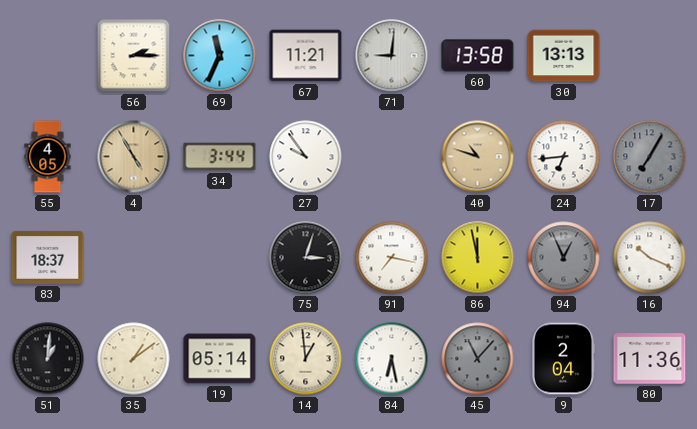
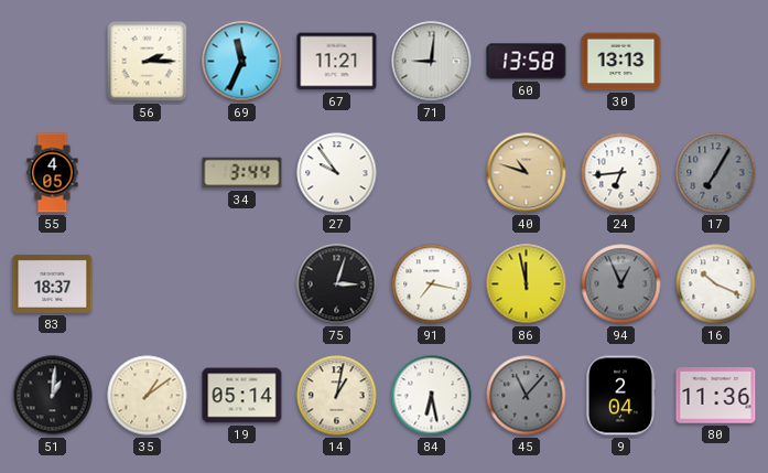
4: 4:55 -> none (134, 157)
14: 12:59 -> 1:02 (337, 396)
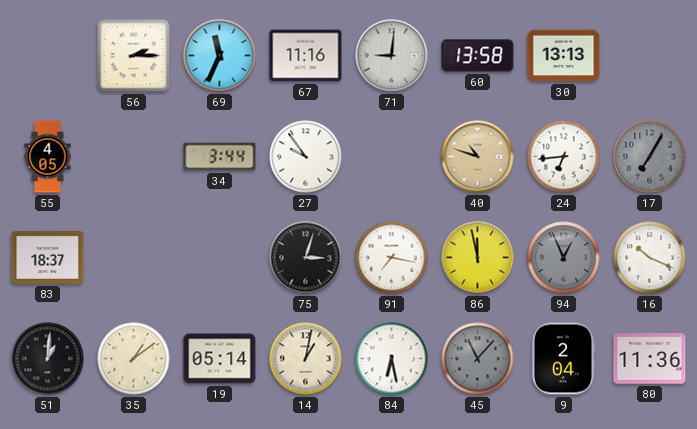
67: 11:21 -> 11:16 (306, 56)
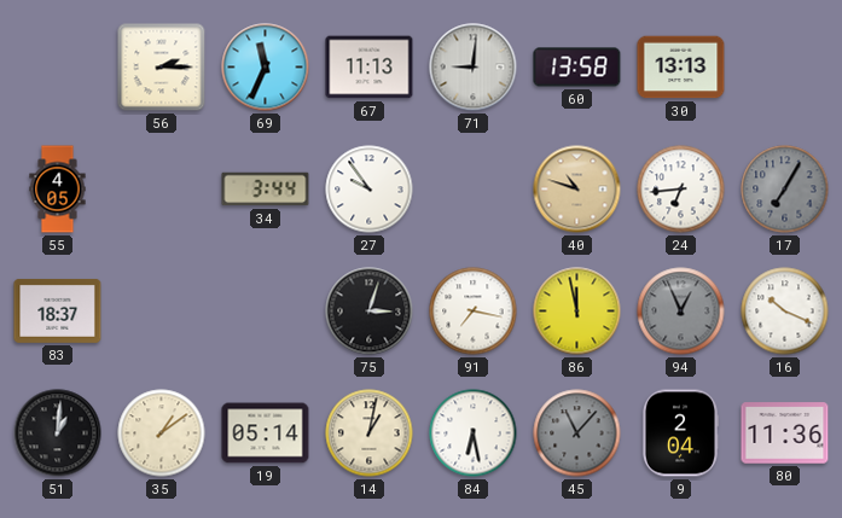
67: 11:16 -> 11:13 (370, 68)
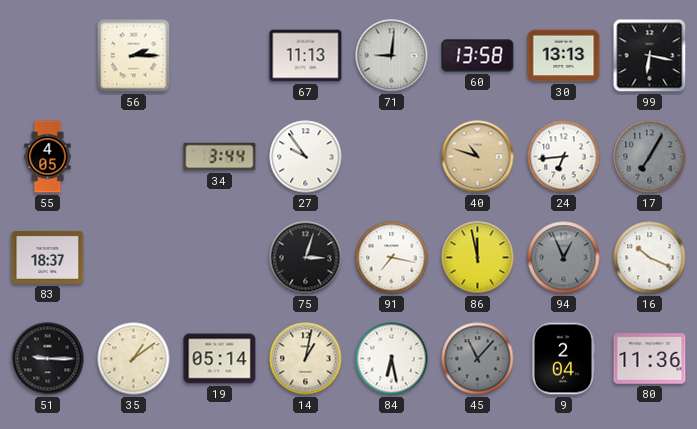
69: 11:34 -> none (266, 68)
99: none -> 6:17 (650, 56)
51: 1:01 -> 9:15 (48, 359)
